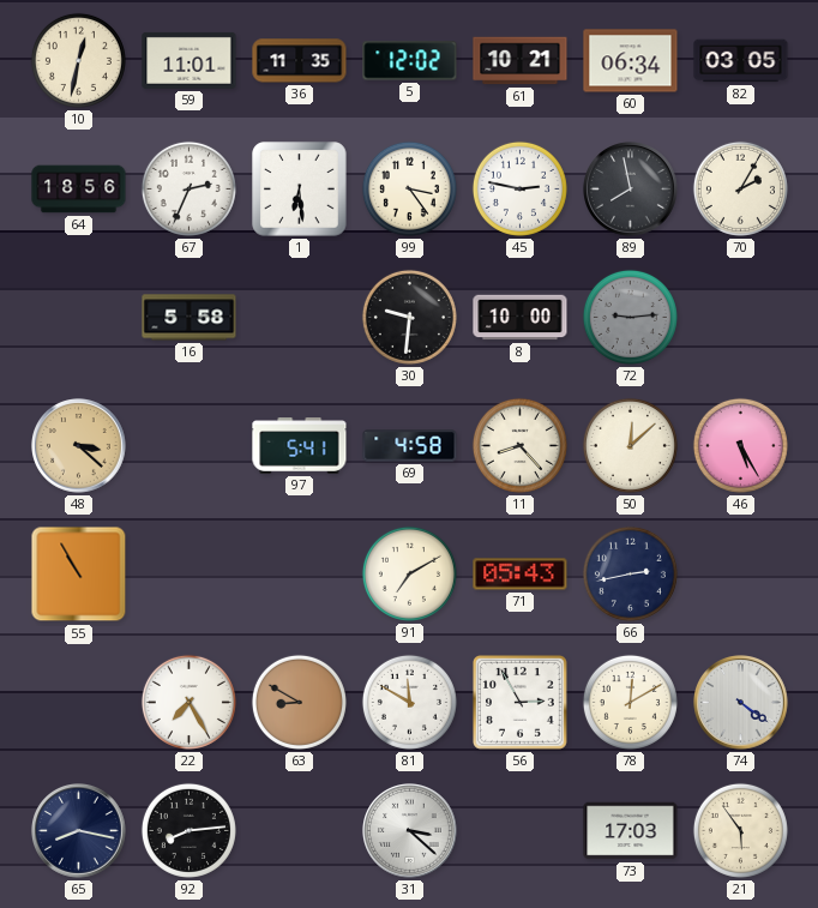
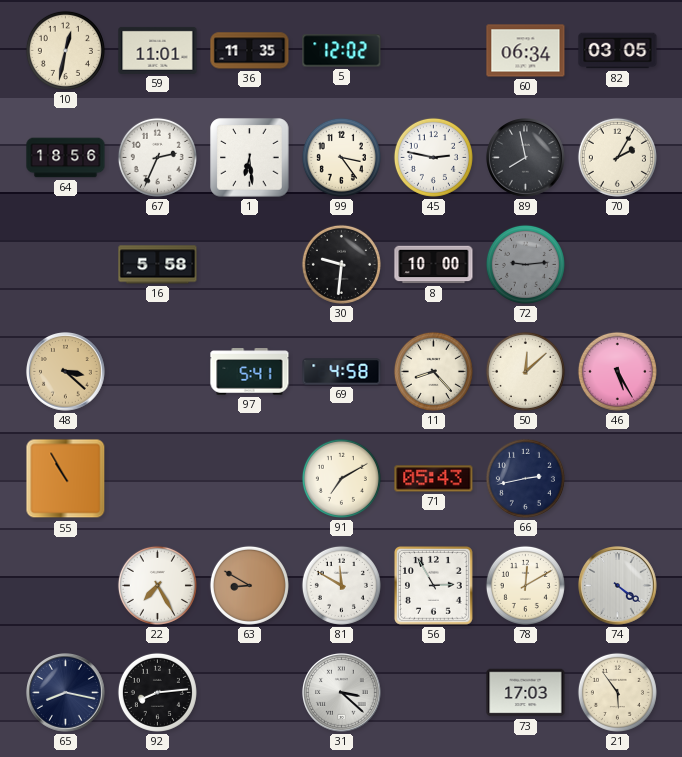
61: 10:21 -> none (521, 61)
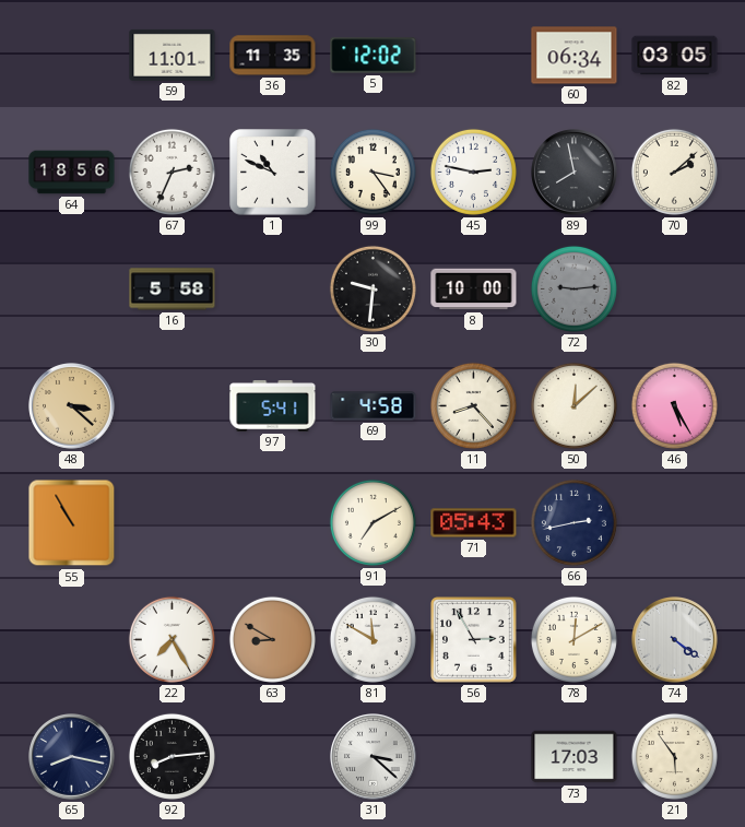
10: 12:32 -> none (65, 50)
1: 6:29 -> 10:49 (273, 173)
70: 2:05 -> 2:08 (674, 172)
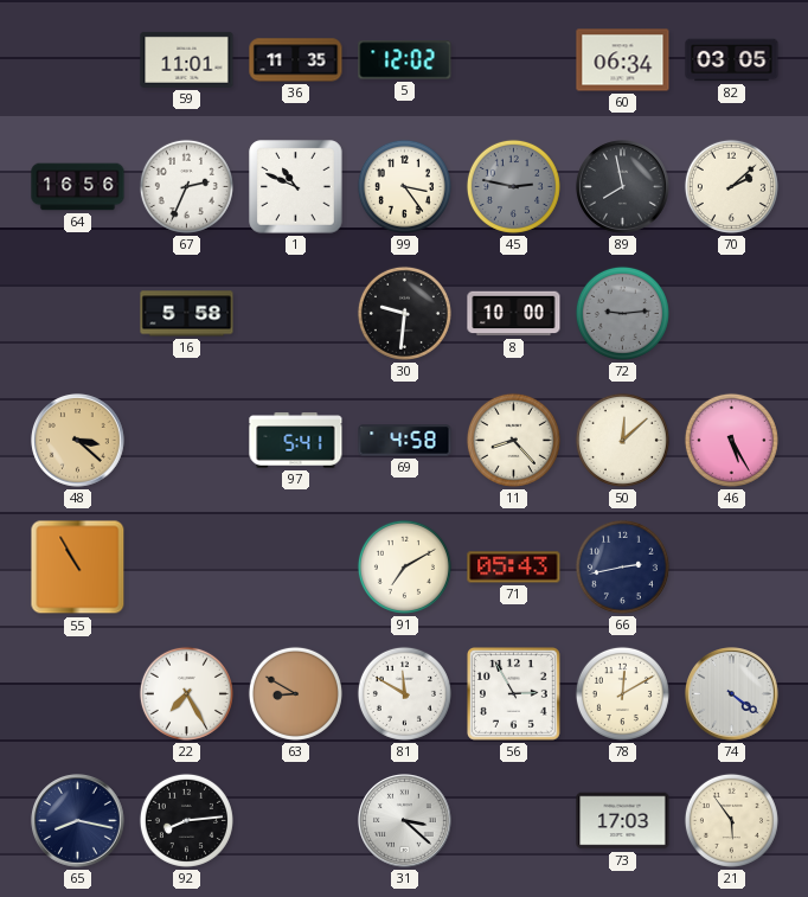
64: 18:56 -> 16:56 (78, 187)
45 dial: white -> grey (513, 186)
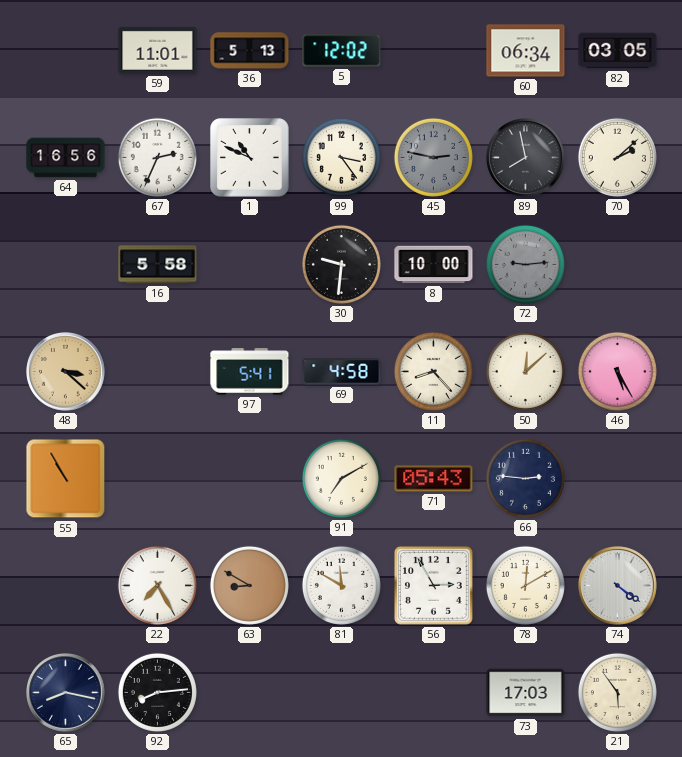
36: 11:35 -> 5:13 (250, 51)
66: 2:43 -> 2:46 (525, 478)
31: 3:22 -> none (405, 821)
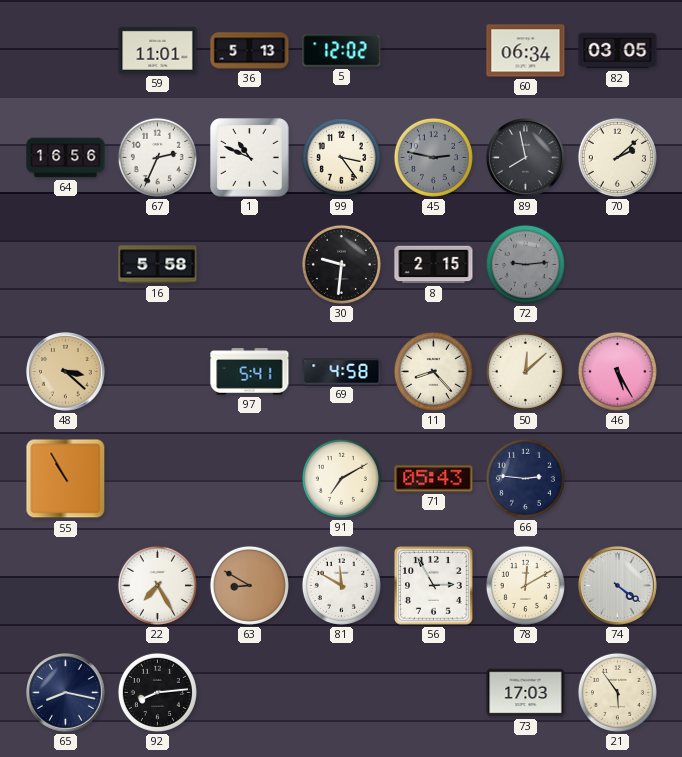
8: 10:00 -> 2:15 (434, 265)
